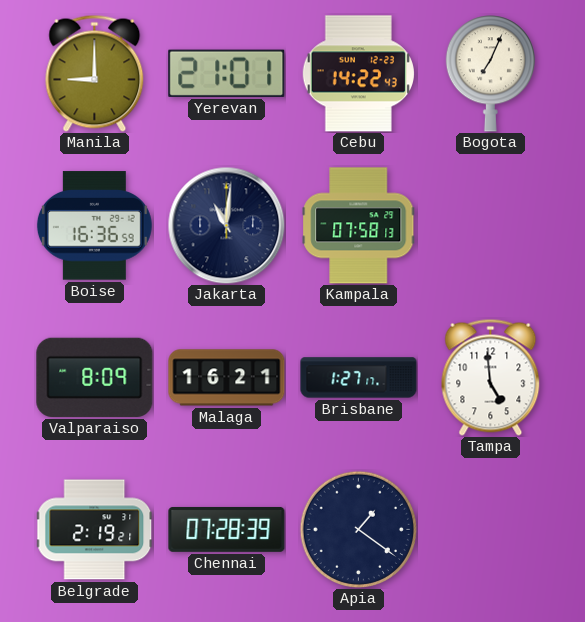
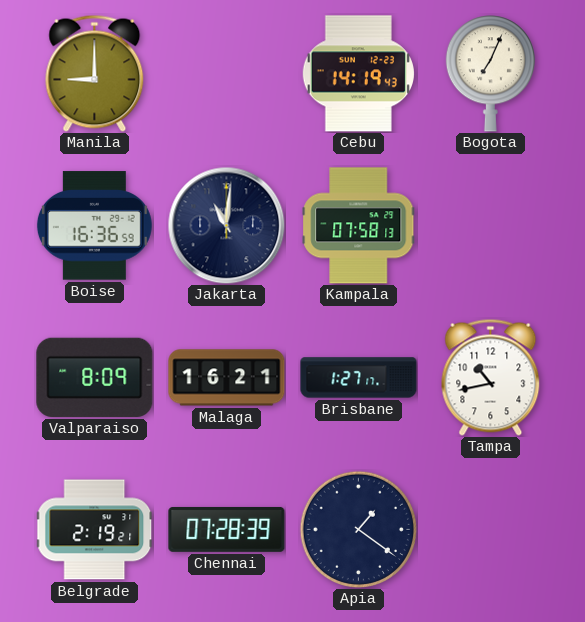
Yerevan: 21:01 -> none (227, 73)
Cebu: 14:22 -> 14:19 (358, 74)
Tampa: 4:59 -> 10:43 (491, 377)
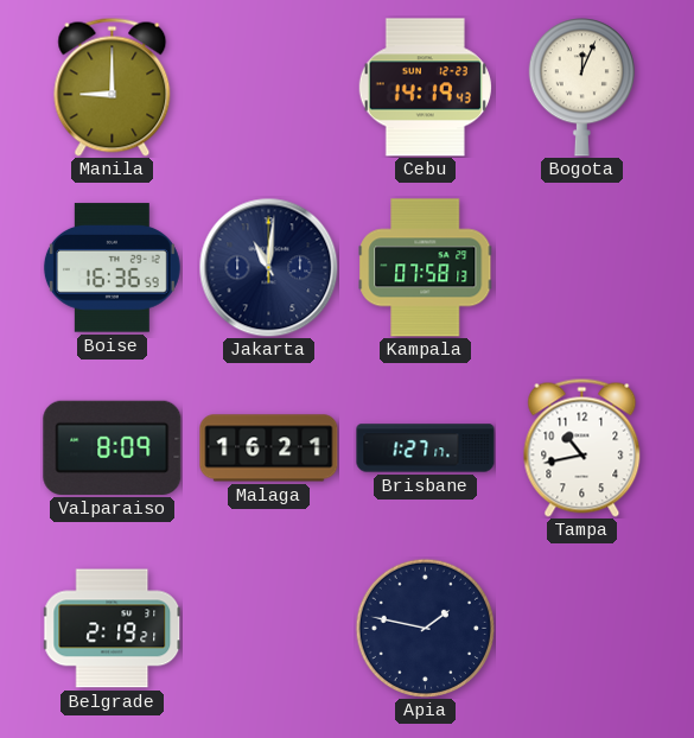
Bogota: 7:04 -> 12:04 (581, 88)
Chennai: 07:28 -> none (227, 529)
Apia: 1:21 -> 1:47 (425, 628)
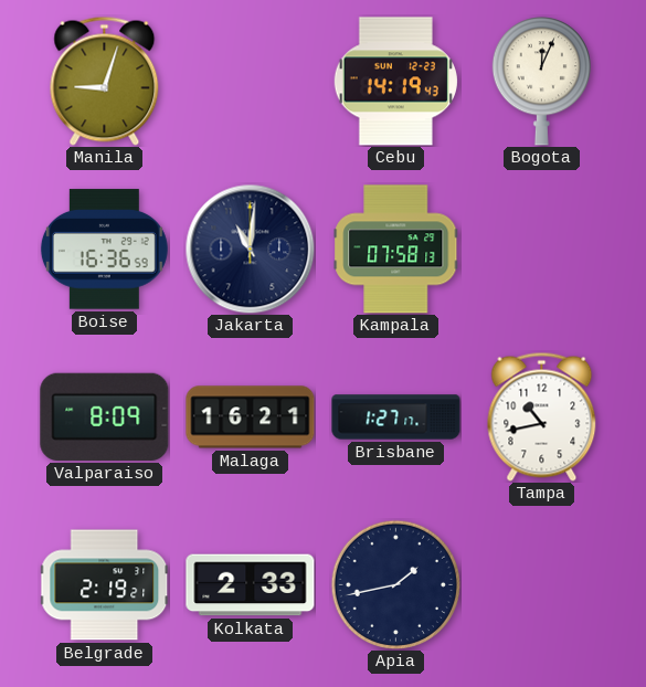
Manila: 9:00 -> 9:03 (105, 81)
Kolkata: none -> 2:33 (251, 585)
Apia: 1:47 -> 1:43 (395, 584)
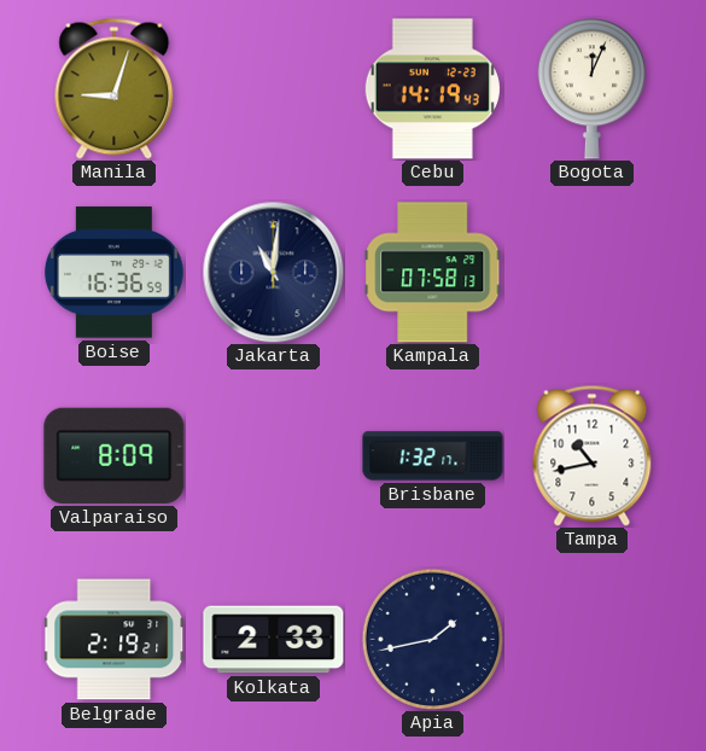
Malaga: 16:21 -> none (251, 418)
Brisbane: 1:27 -> 1:32 (433, 456)
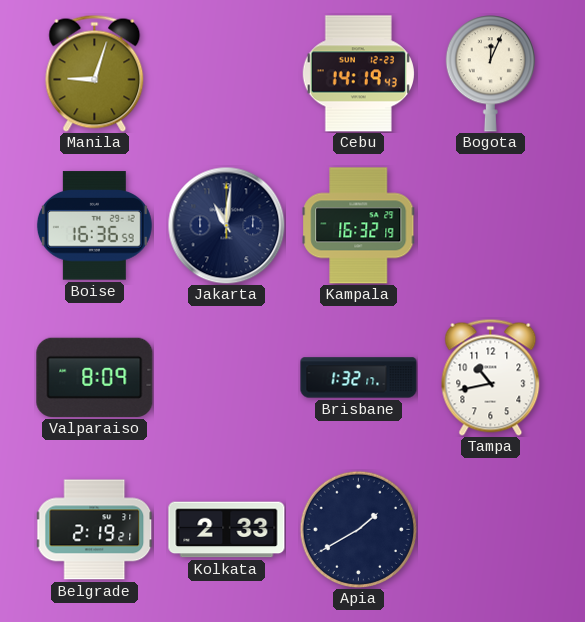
Kampala: 07:58 -> 16:32 (359, 226)
Apia: 1:43 -> 1:40 (358, 529)
